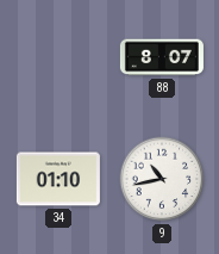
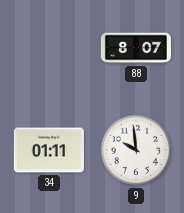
34: 01:10 -> 01:11 (49, 150)
9: 10:43 -> 9:59 (136, 150)
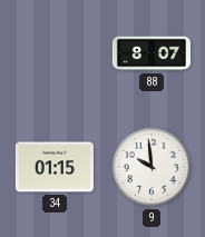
34: 01:11 -> 01:15 (55, 167)
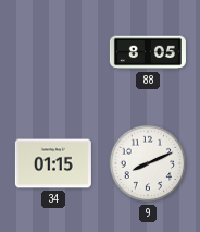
88: 8:07 -> 8:05 (148, 52)
9: 9:59 -> 8:11 (148, 163)
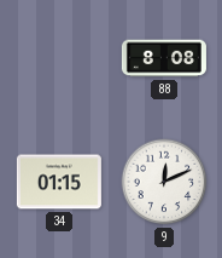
88: 8:05 -> 8:08 (164, 58)
9: 8:11 -> 12:11 (164, 182)
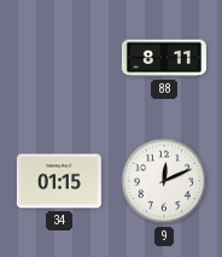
88: 8:08 -> 8:11 (164, 58)
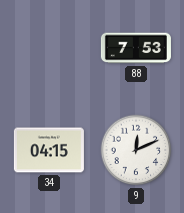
88: 8:11 -> 7:53 (136, 48)
34: 01:15 -> 04:15 (49, 150)
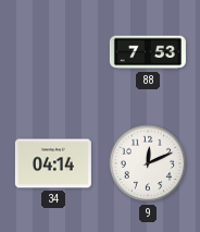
34: 04:15 -> 04:14 (53, 163)
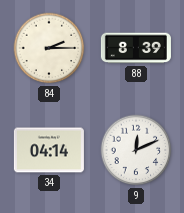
84: none -> 2:15 (49, 48)
88: 7:53 -> 8:39 (136, 48)
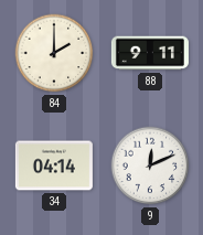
84: 2:15 -> 2:00 (54, 53)
88: 8:39 -> 9:11 (150, 53)
